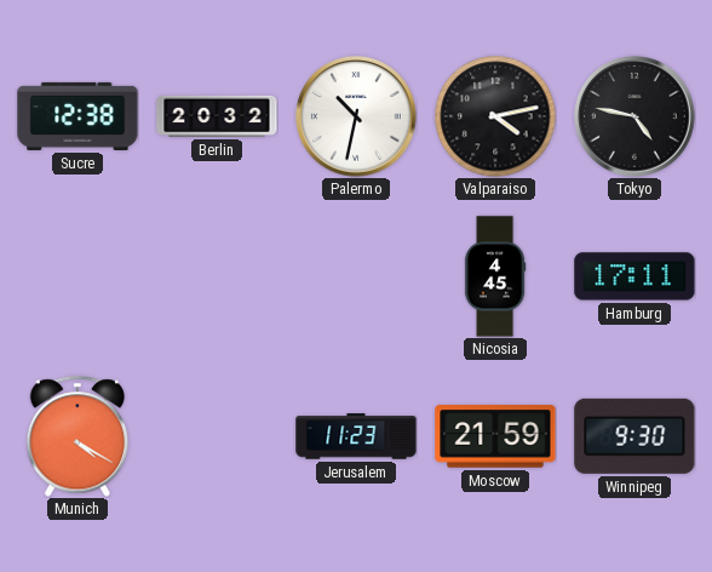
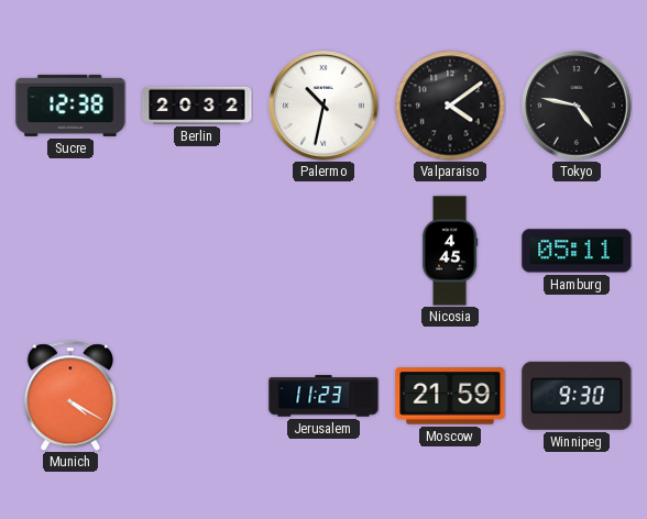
Valparaiso: 4:13 -> 4:09 (450, 106)
Hamburg: 17:11 -> 05:11 (577, 251)
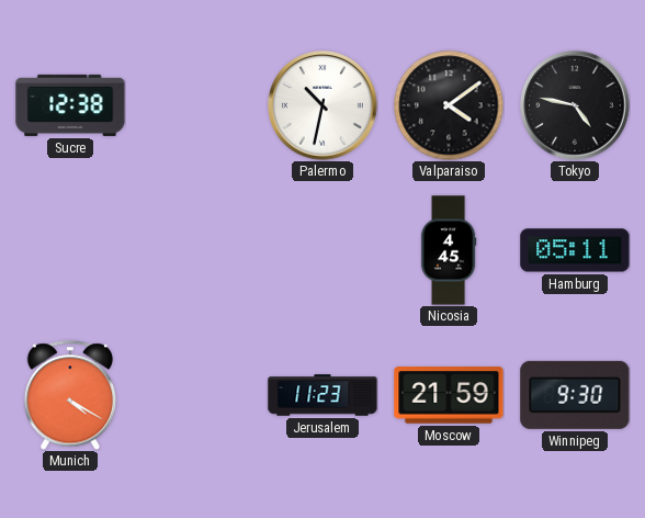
Berlin: 20:32 -> none (197, 106)
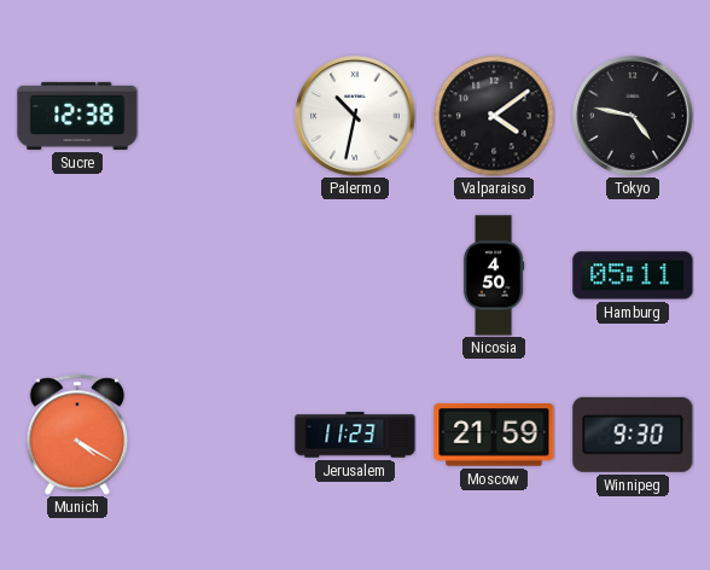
Nicosia: 4:45 -> 4:50 (494, 275)
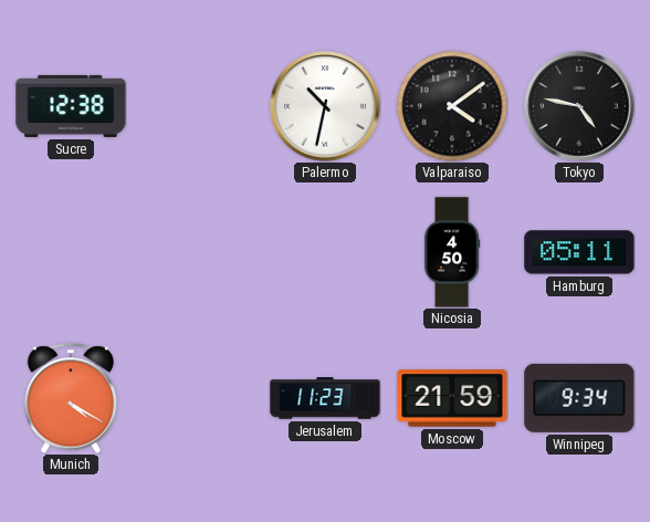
Winnipeg: 9:30 -> 9:34 (579, 398)
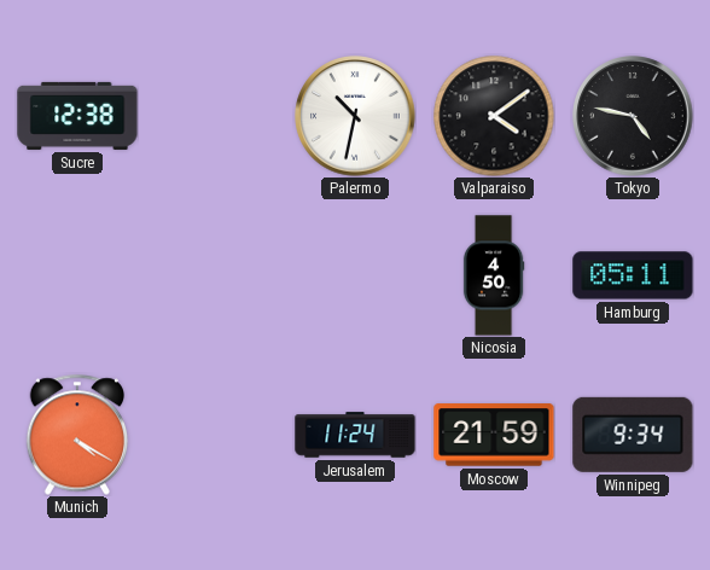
Jerusalem: 11:23 -> 11:24 (355, 435)
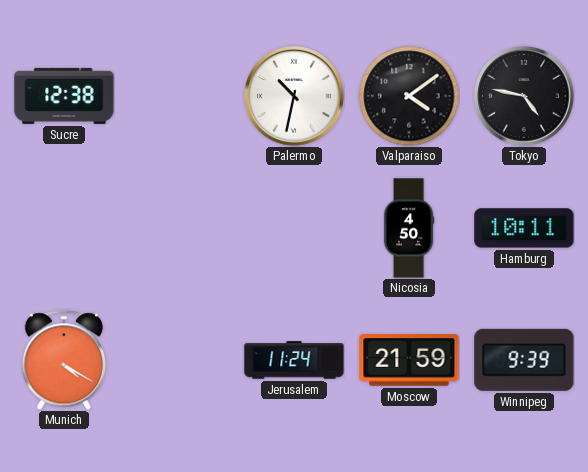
Hamburg: 05:11 -> 10:11 (524, 228)
Winnipeg: 9:34 -> 9:39 (524, 360)
